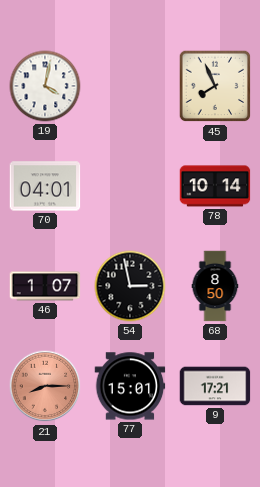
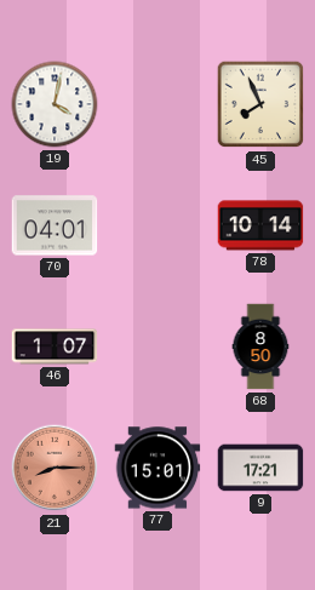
54: 2:58 -> none (130, 286)
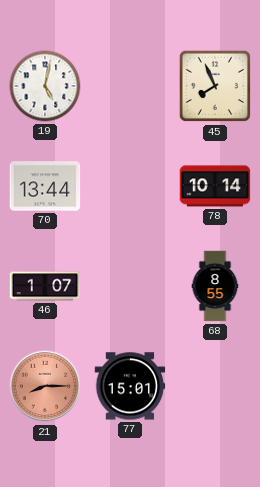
19: 4:02 -> 5:02 (45, 86)
70: 04:01 -> 13:44 (45, 186)
68: 8:50 -> 8:55 (215, 286)
9: 17:21 -> none (260, 468)
